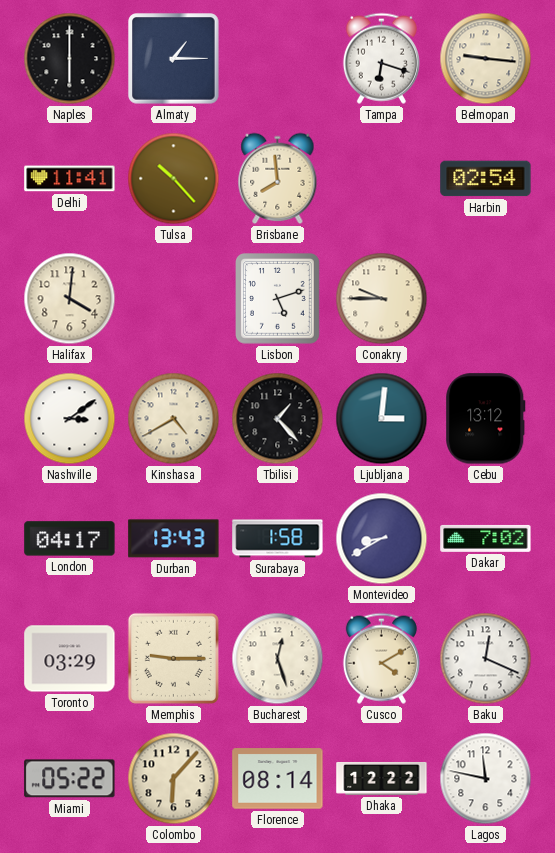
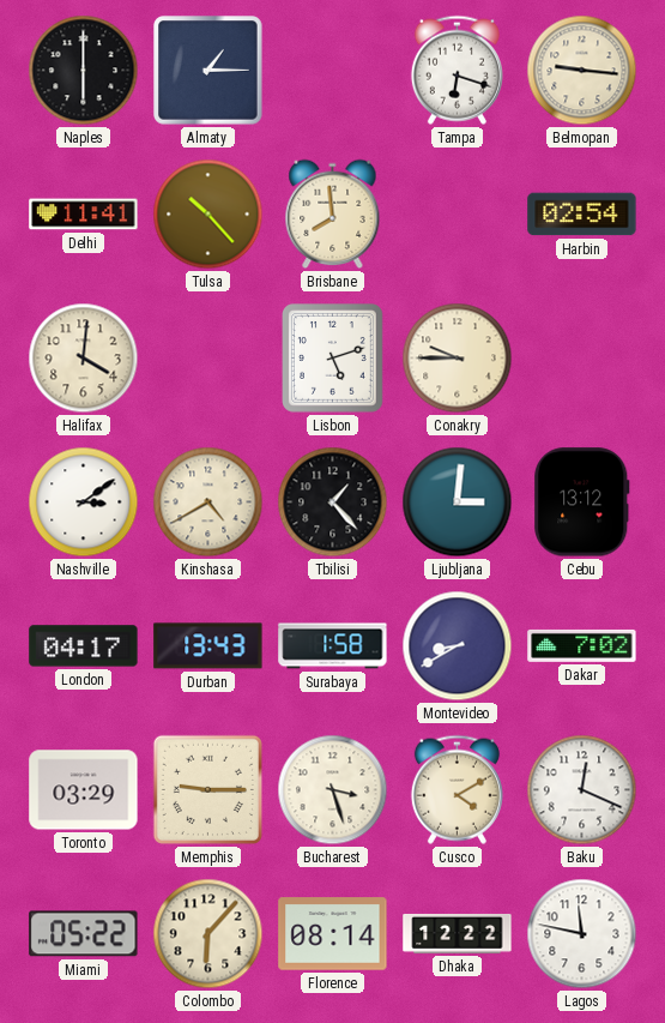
Bucharest: 12:27 -> 3:27 (333, 790)
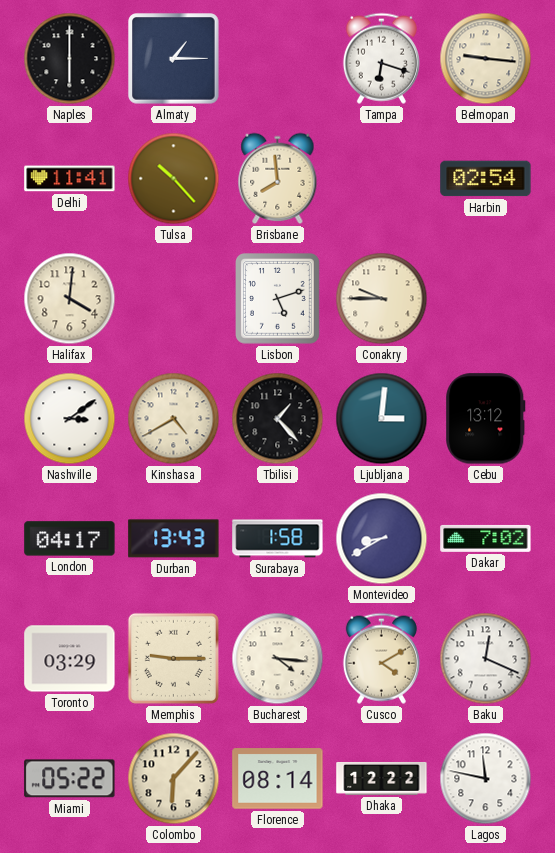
Bucharest: 3:27 -> 4:16 (278, 659)
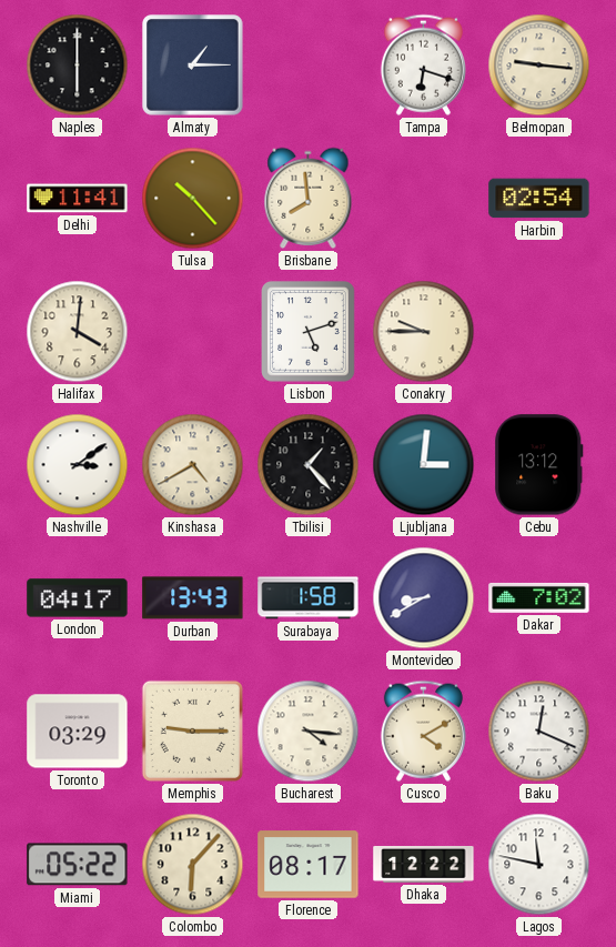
Florence: 08:14 -> 08:17 (309, 865)
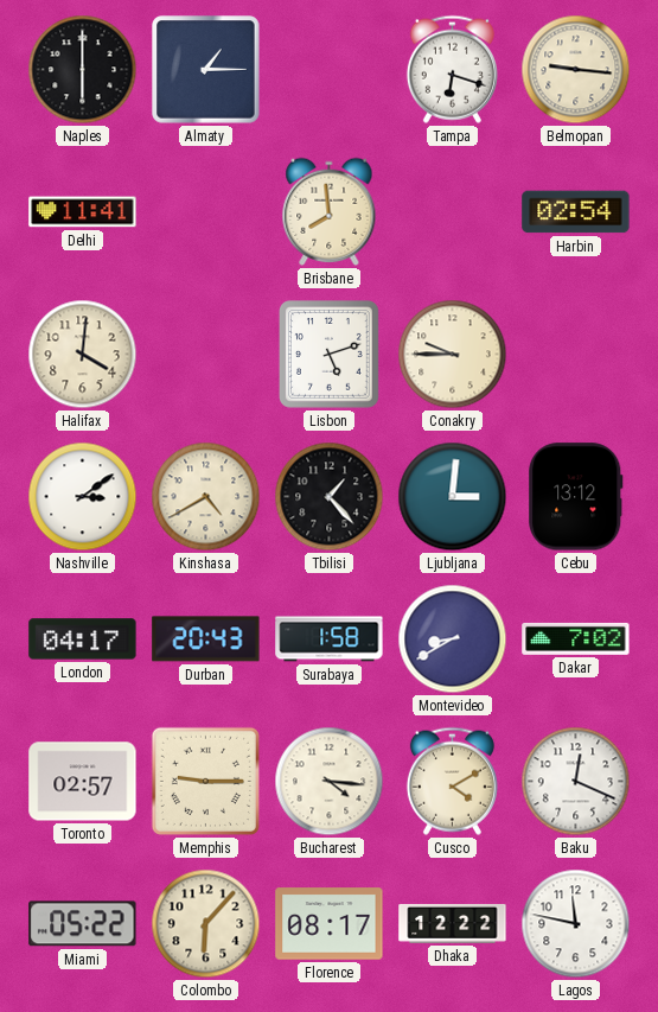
Tulsa: 10:23 -> none (193, 199)
Durban: 13:43 -> 20:43 (206, 639)
Toronto: 03:29 -> 02:57 (83, 782)
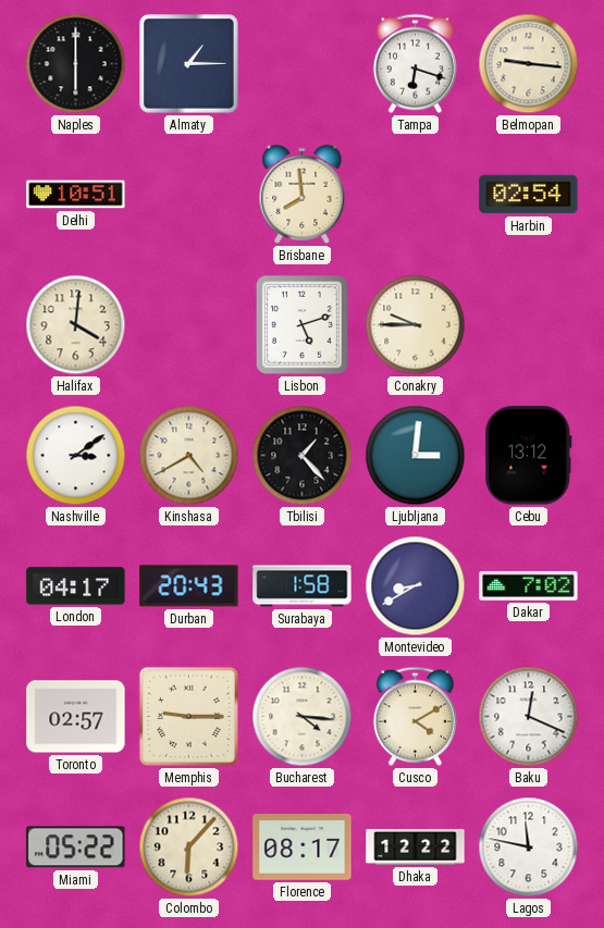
Delhi: 11:41 -> 10:51 (76, 195)
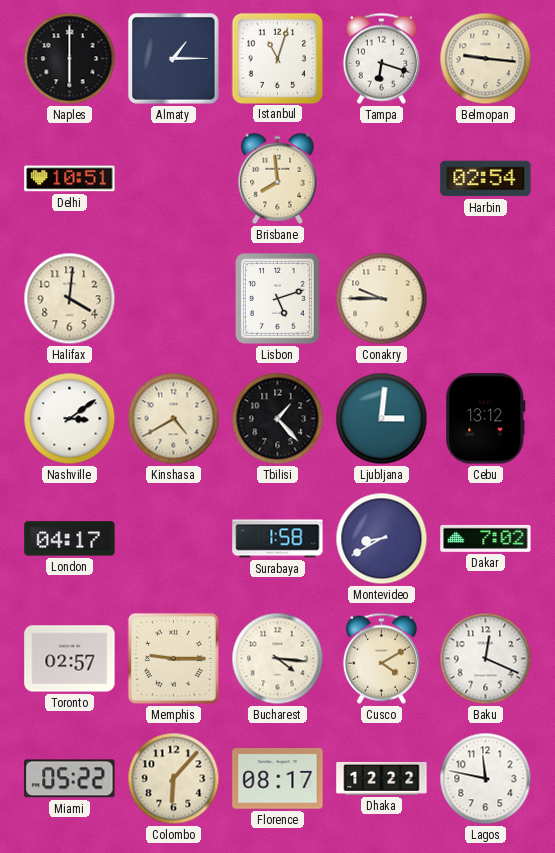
Istanbul: none -> 11:03 (277, 58)
Durban: 20:43 -> none (189, 586)
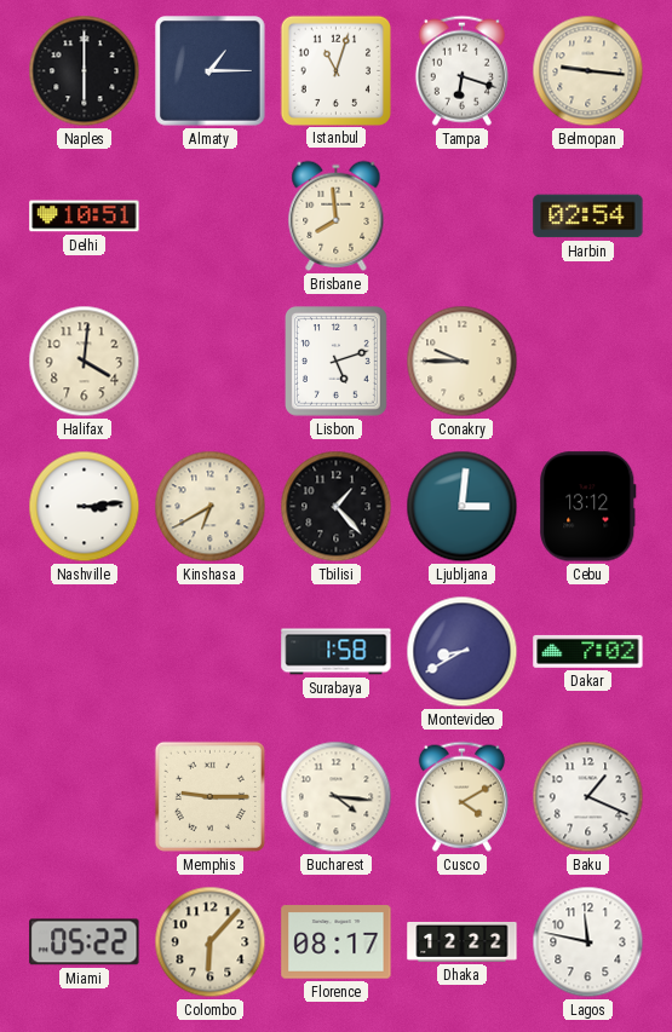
Nashville: 3:09 -> 3:14 (85, 507)
Kinshasa: 4:40 -> 6:40 (211, 507)
London: 04:17 -> none (70, 539)
Toronto: 02:57 -> none (70, 659)
Baku: 12:19 -> 1:19 (588, 797)
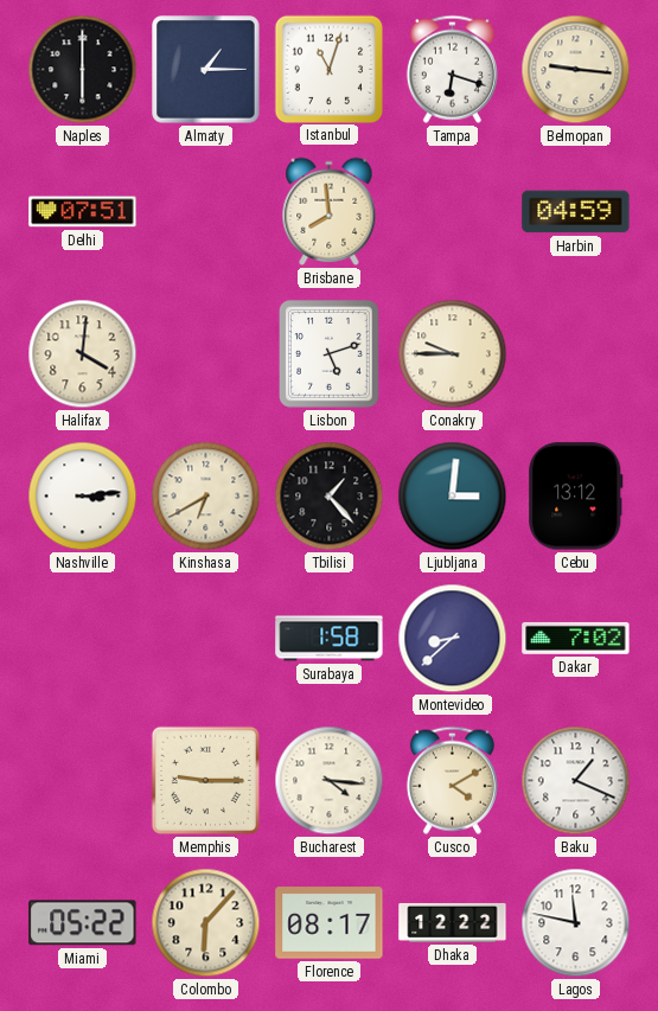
Delhi: 10:51 -> 07:51 (83, 212)
Harbin: 02:54 -> 04:59 (576, 212)
Montevideo: 8:40 -> 8:38 (453, 639)
